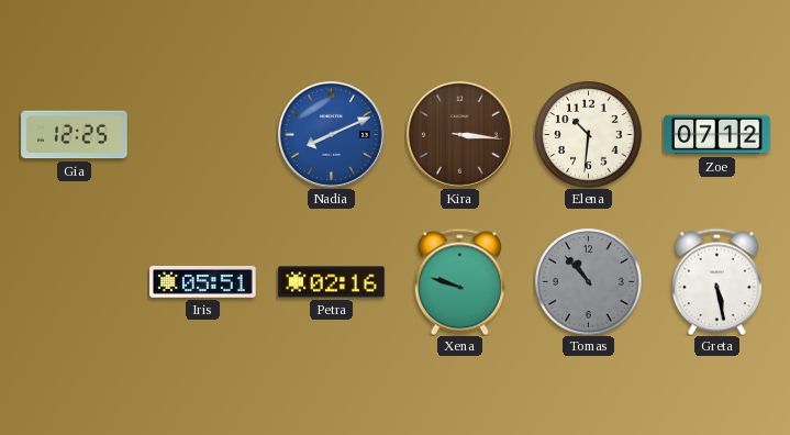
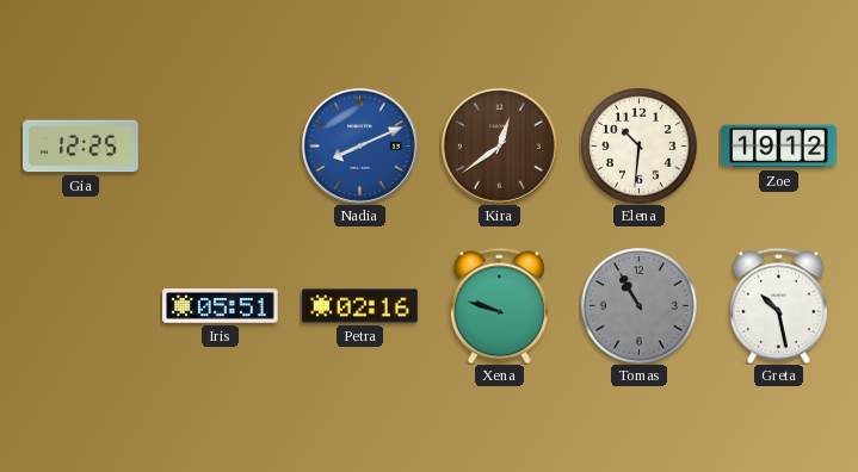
Kira: 3:16 -> 12:39 (499, 145)
Zoe: 07:12 -> 19:12 (779, 147)
Tomas: 10:53 -> 10:55 (640, 306)
Greta: 5:28 -> 10:28 (778, 305)
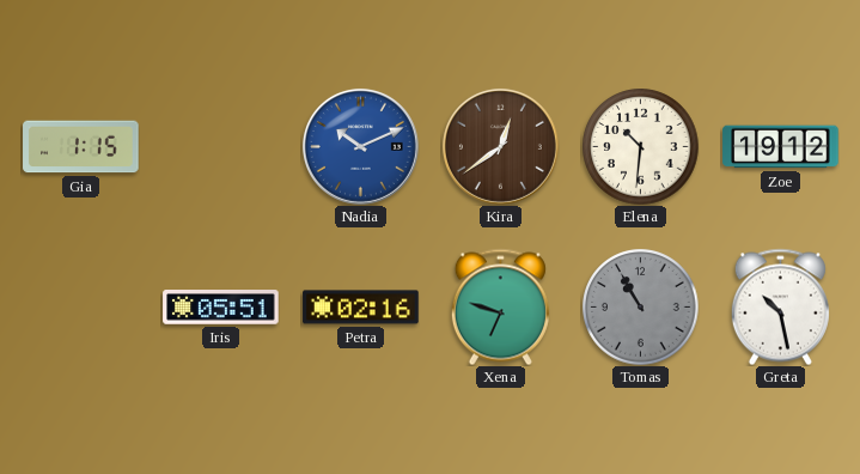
Gia: 12:25 -> 1:15 (81, 147)
Nadia: 8:11 -> 10:11 (360, 146)
Xena: 9:48 -> 6:48 (500, 306)
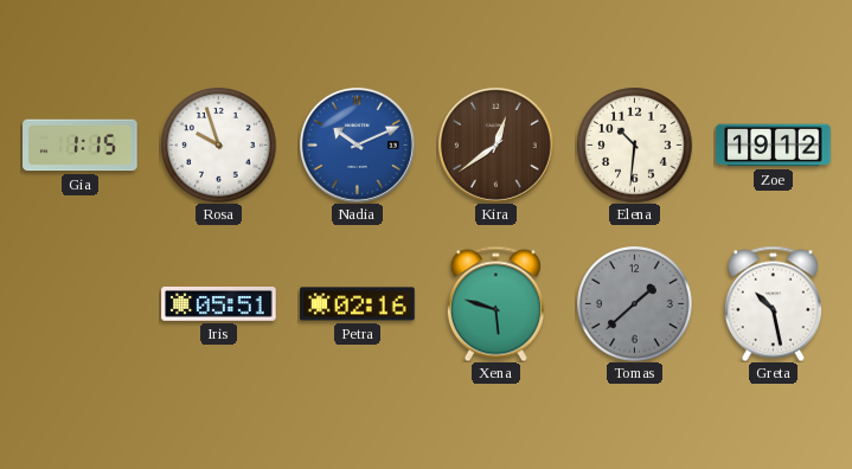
Rosa: none -> 9:57 (219, 146)
Xena: 6:48 -> 5:48 (495, 303)
Tomas: 10:55 -> 1:38 (635, 304)
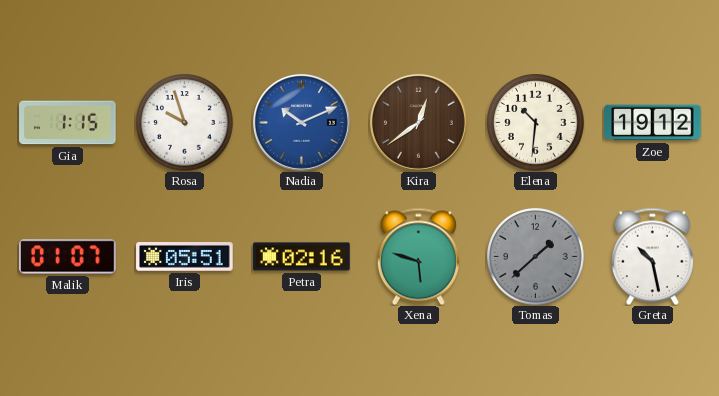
Malik: none -> 01:07 (68, 257)
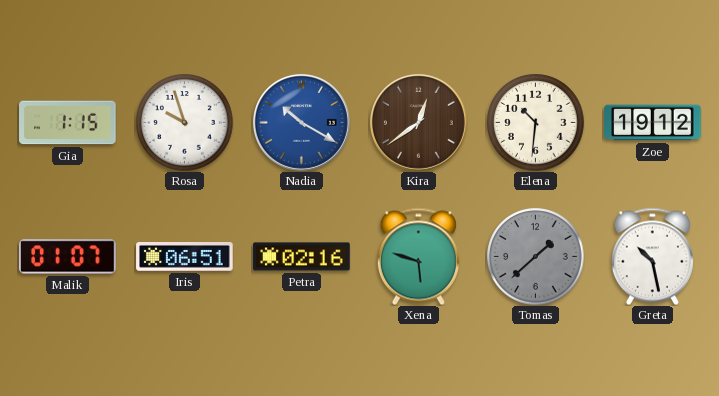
Nadia: 10:11 -> 10:20 (301, 122)
Iris: 05:51 -> 06:51 (185, 257)
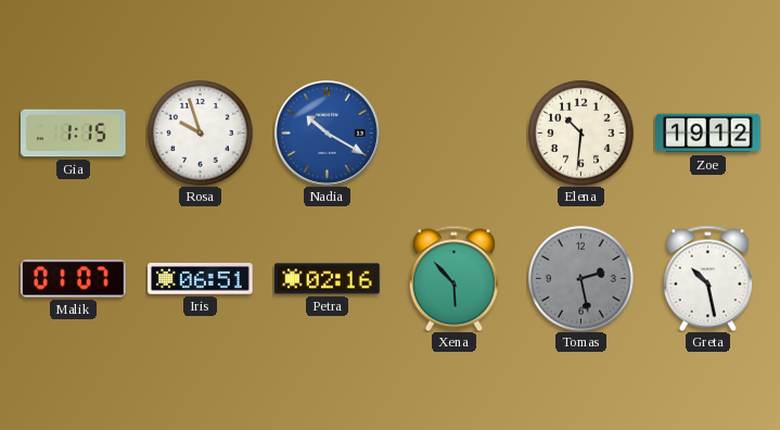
Kira: 12:39 -> none (418, 122)
Xena: 5:48 -> 5:53 (453, 278)
Tomas: 1:38 -> 2:28 (581, 279)
